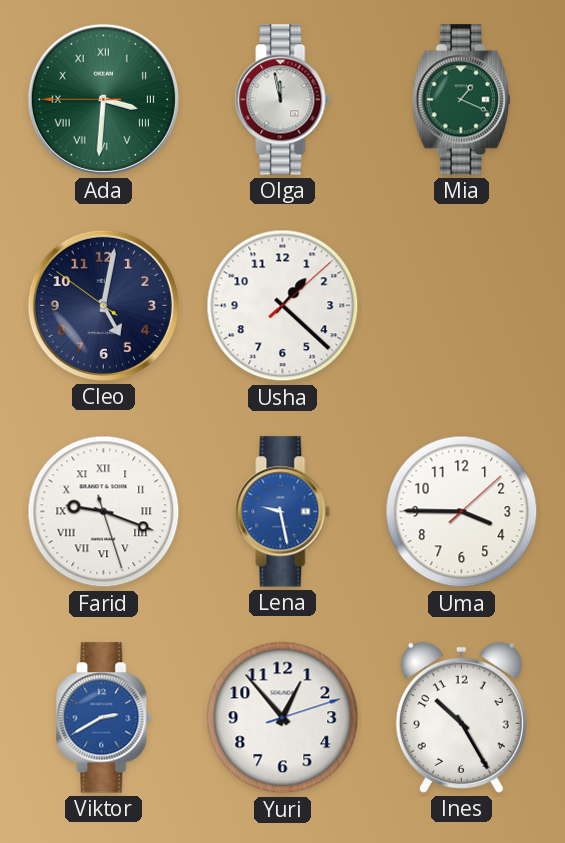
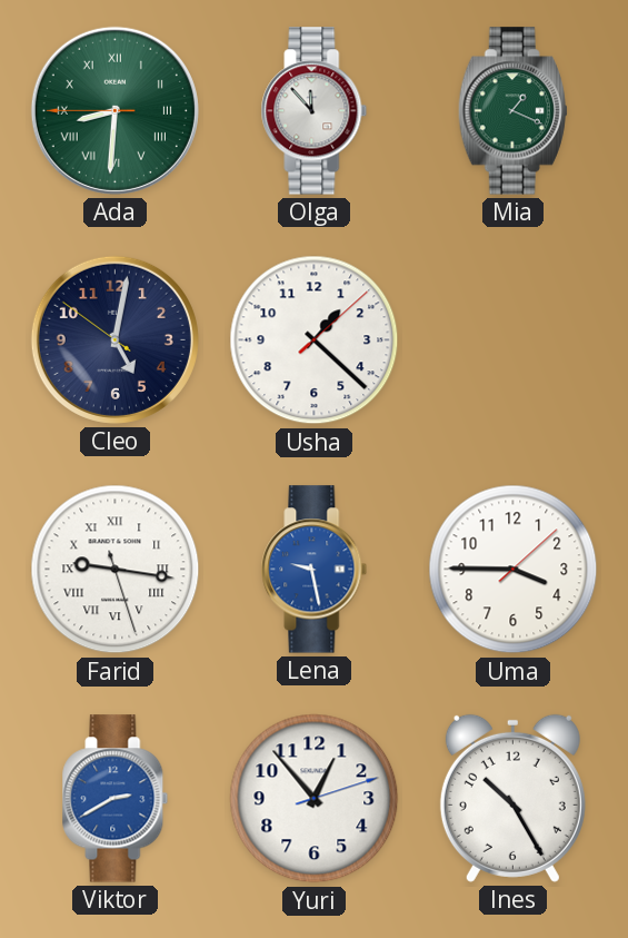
Ada: 3:30 -> 8:30 (114, 110)
Olga: 11:58 -> 11:53 (315, 111)
Farid: 9:18 -> 9:16 (116, 570)
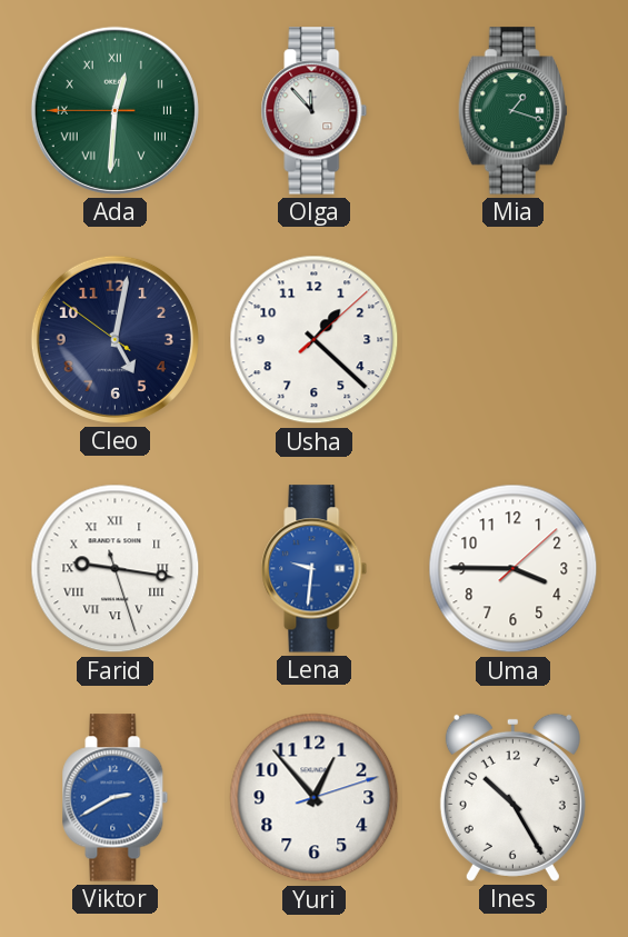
Ada: 8:30 -> 12:30 (114, 110)
Mia: 1:19 -> 1:18 (512, 111)
Lena: 9:28 -> 9:31 (315, 569)
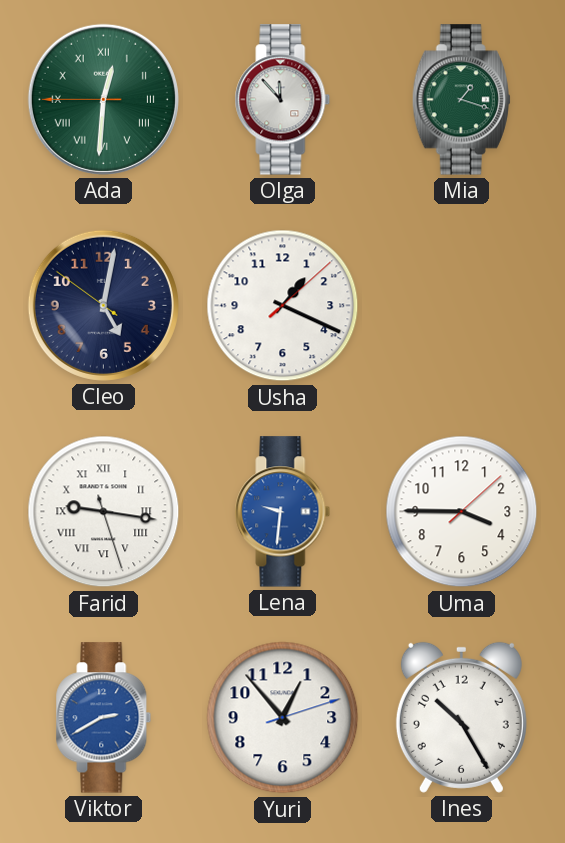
Usha: 1:22 -> 1:19 (283, 306)
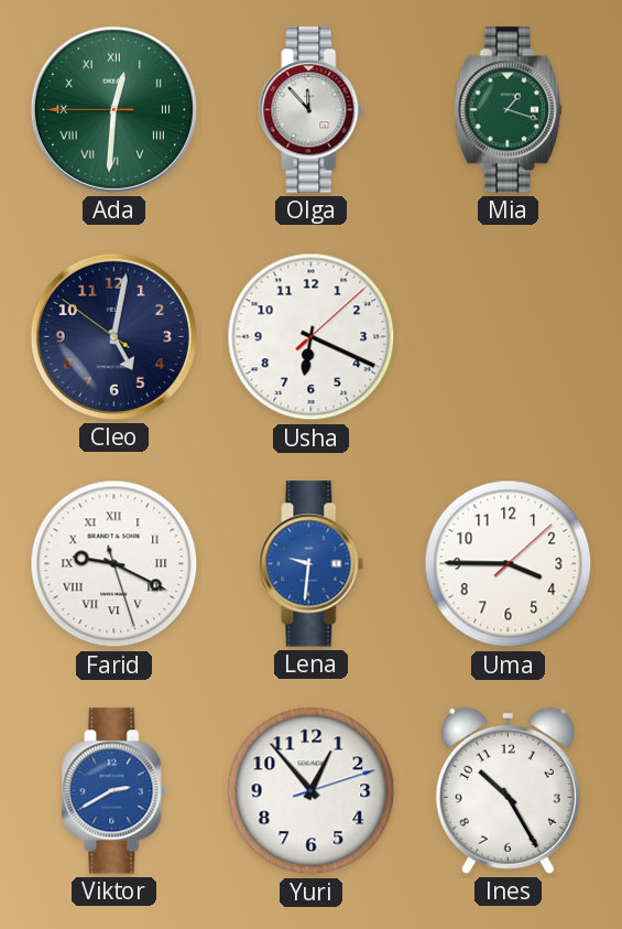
Usha: 1:19 -> 6:19 (312, 337)
Farid: 9:16 -> 9:19 (114, 564)
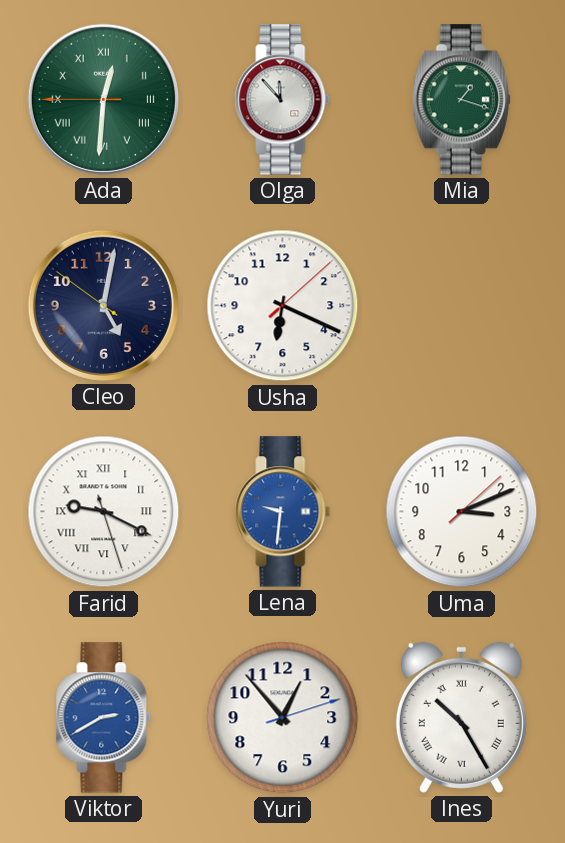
Uma: 3:45 -> 3:11 (462, 512)
Ines numerals: Arabic -> Roman (461, 717)
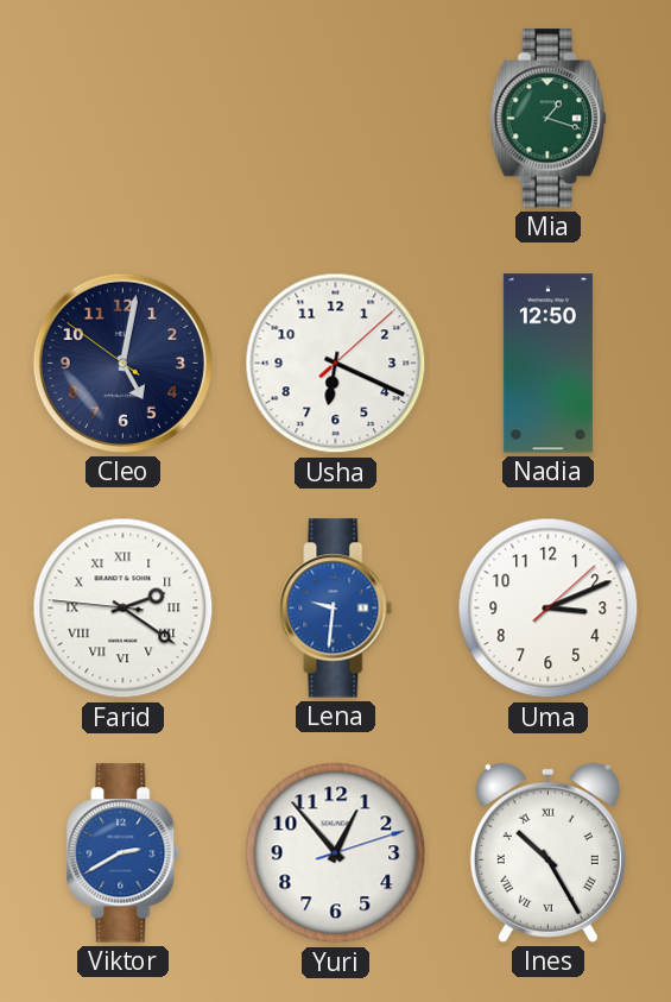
Ada: 12:30 -> none (103, 99)
Olga: 11:53 -> none (283, 100)
Nadia: none -> 12:50 (547, 364)
Farid: 9:19 -> 2:20 (124, 609)
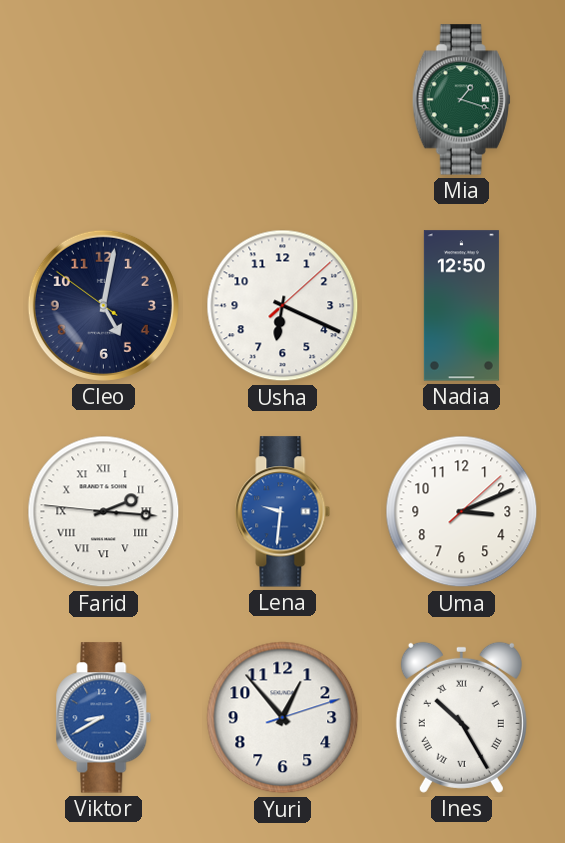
Farid: 2:20 -> 2:15 (104, 512)
Viktor: 2:40 -> 8:40 (104, 718)
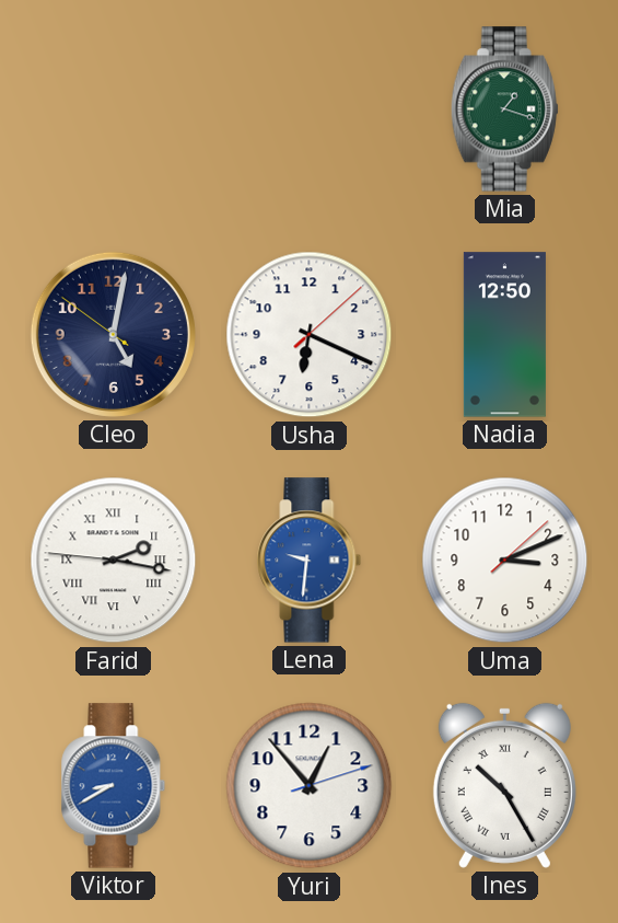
Farid: 2:15 -> 2:16 (114, 561)
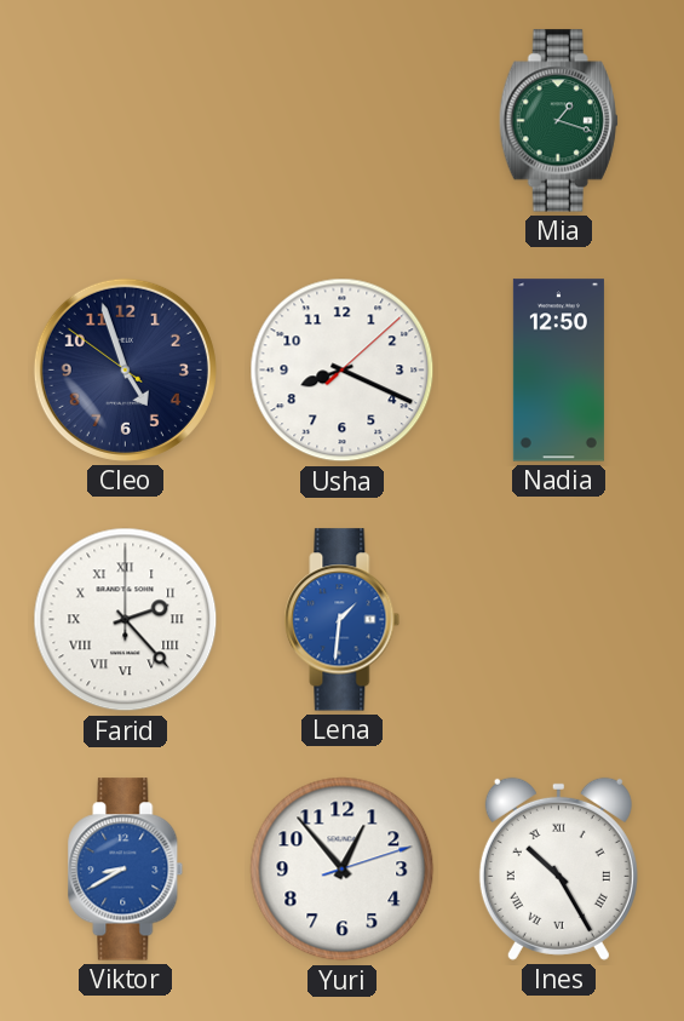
Cleo: 5:01 -> 4:56 (125, 369)
Usha: 6:19 -> 8:19 (343, 371)
Farid: 2:16 -> 2:23 (126, 620)
Lena: 9:31 -> 1:31 (343, 620)
Uma: 3:11 -> none (505, 561)
